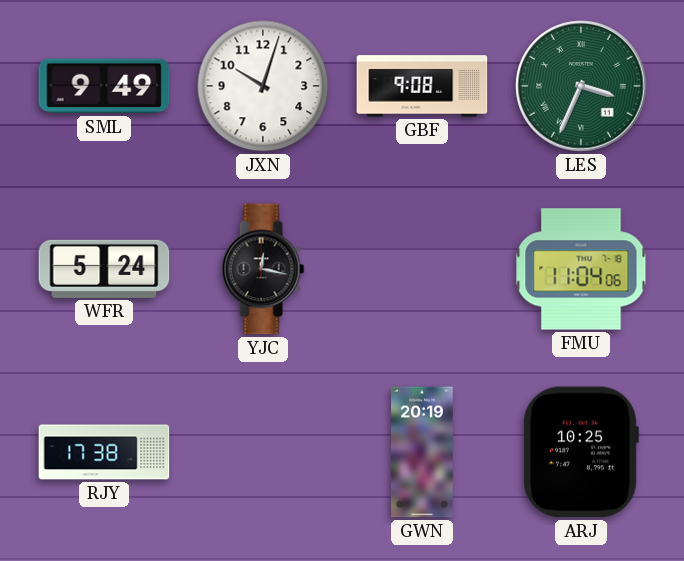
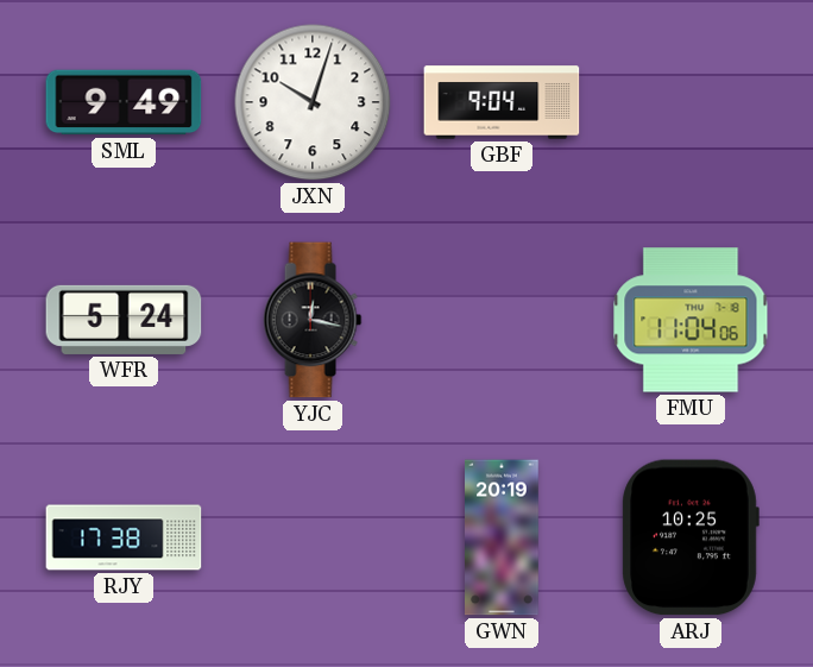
GBF: 9:08 -> 9:04 (502, 102)
LES: 3:34 -> none (581, 86)
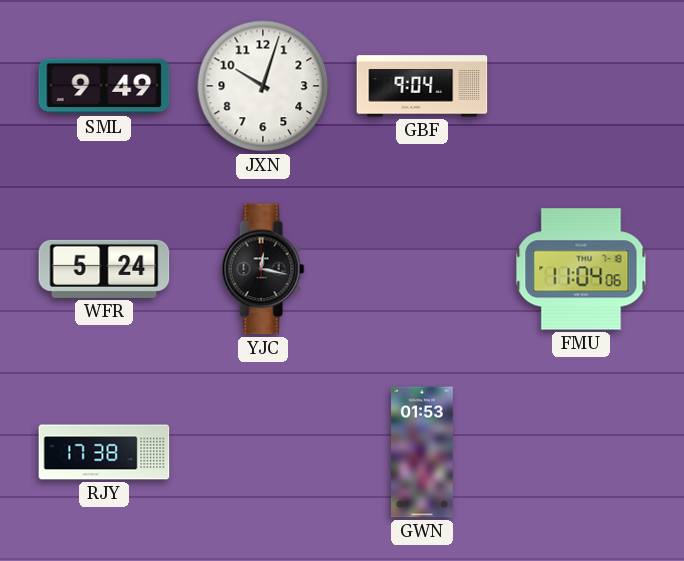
GWN: 20:19 -> 01:53 (422, 452)
ARJ: 10:25 -> none (691, 537)
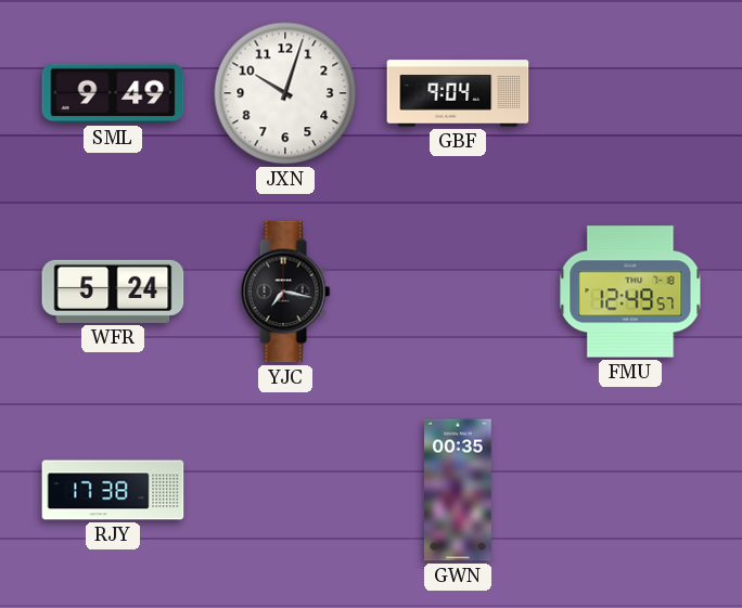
YJC: 12:17 -> 7:17 (285, 292)
FMU: 11:04 -> 12:49 (630, 292)
GWN: 01:53 -> 00:35 (458, 490)
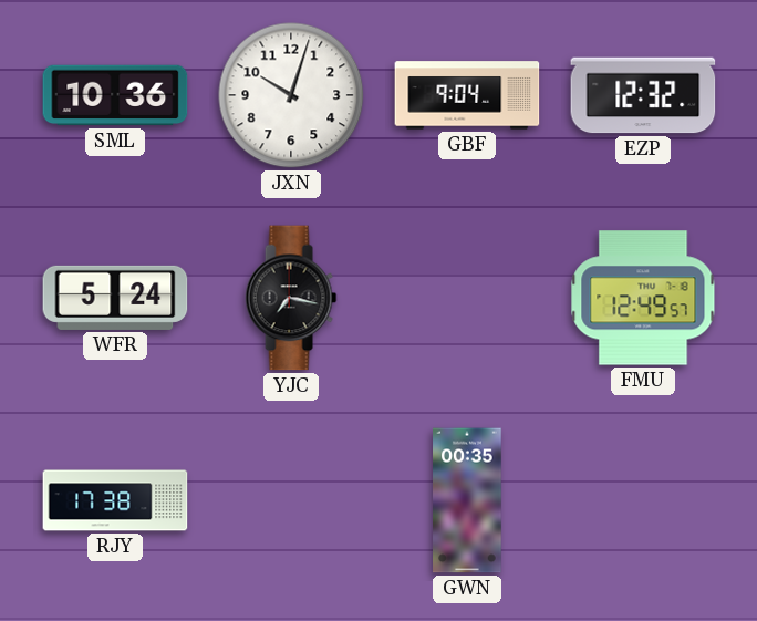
SML: 9:49 -> 10:36 (115, 95)
EZP: none -> 12:32 (643, 95)
